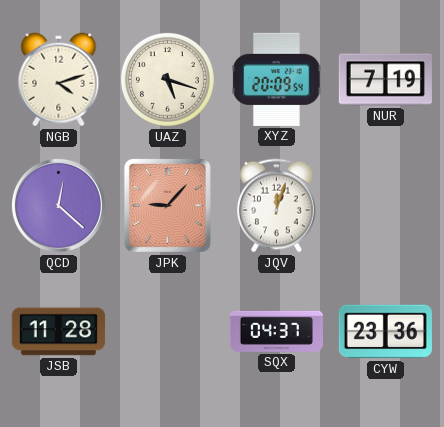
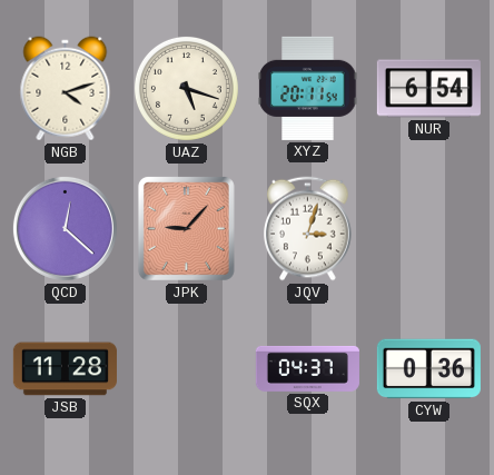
XYZ: 20:09 -> 20:11 (308, 88)
NUR: 7:19 -> 6:54 (428, 89)
JQV: 12:03 -> 3:03 (308, 229)
CYW: 23:36 -> 0:36 (428, 369)
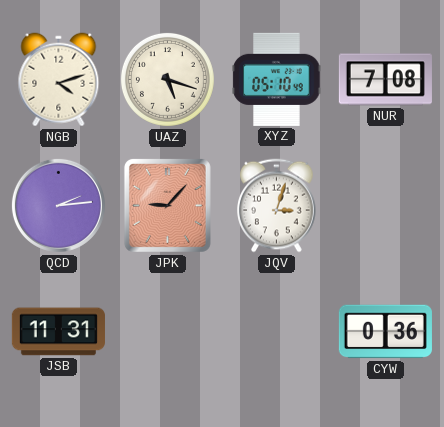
XYZ: 20:11 -> 05:10 (277, 79)
NUR: 6:54 -> 7:08 (385, 80)
QCD: 12:22 -> 2:14 (58, 205)
JSB: 11:28 -> 11:31 (58, 332)
SQX: 04:37 -> none (307, 368)
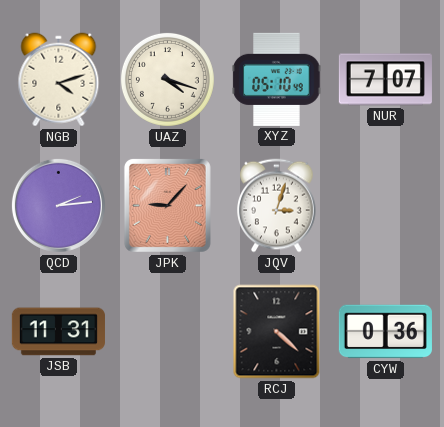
UAZ: 5:18 -> 4:18 (167, 79)
NUR: 7:08 -> 7:07 (385, 80)
RCJ: none -> 4:22 (277, 332)
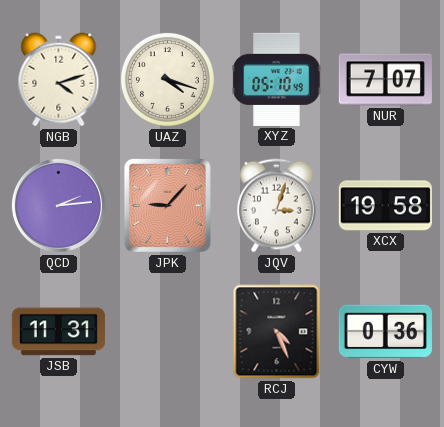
XCX: none -> 19:58 (385, 206)
RCJ: 4:22 -> 4:26 (277, 332)
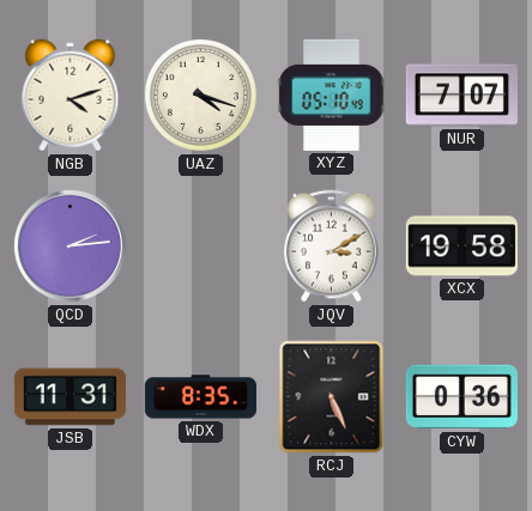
JPK: 9:07 -> none (167, 205)
JQV: 3:03 -> 3:10 (332, 247)
WDX: none -> 8:35 (200, 397)
RCJ: 4:26 -> 5:26 (332, 397)
